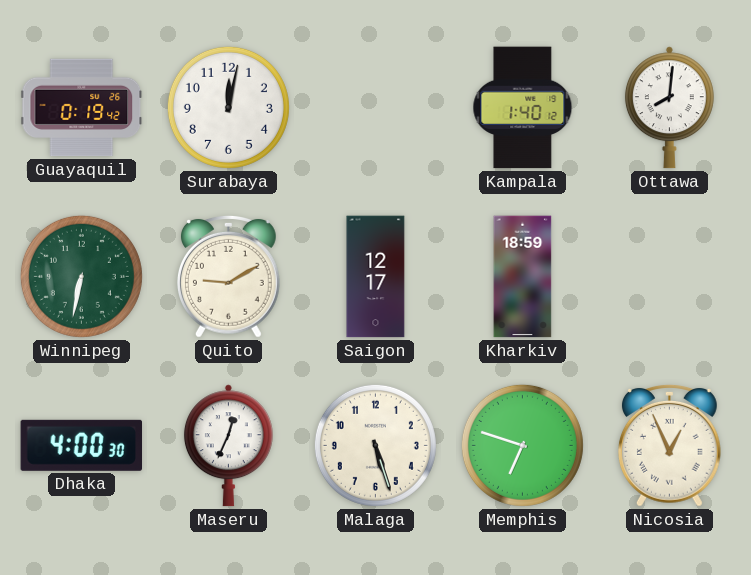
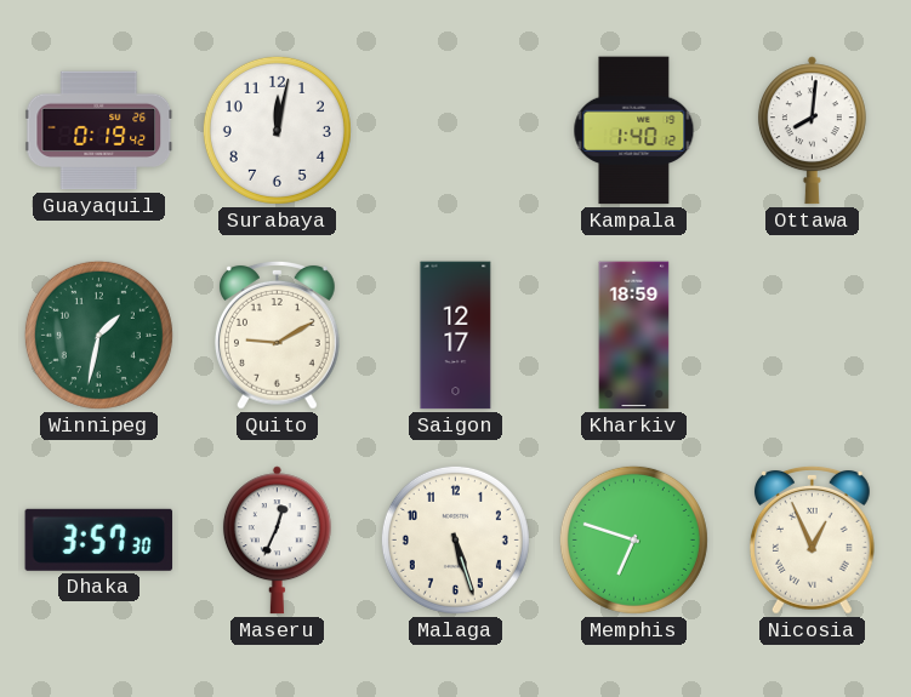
Winnipeg: 6:32 -> 1:32 (98, 335)
Dhaka: 4:00 -> 3:57 (99, 539)
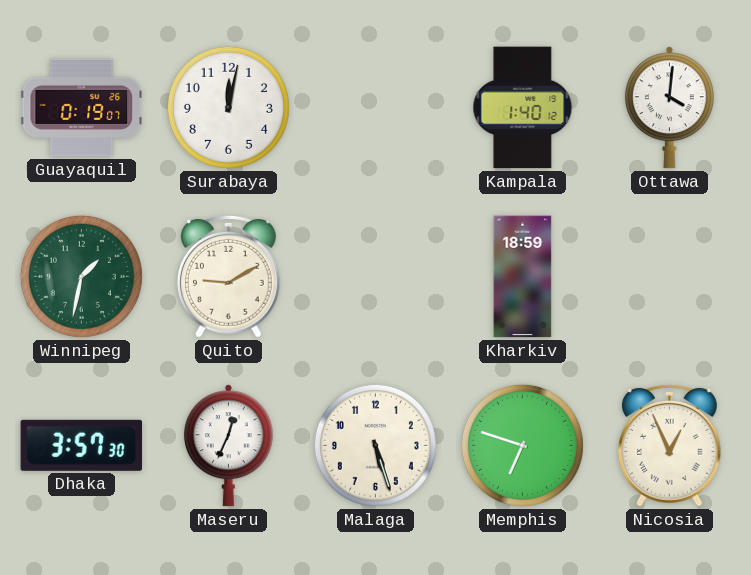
Guayaquil: 0:19:42 -> 0:19:07 (82, 108)
Ottawa: 8:01 -> 4:01 (669, 108)
Saigon: 12:17 -> none (456, 336)
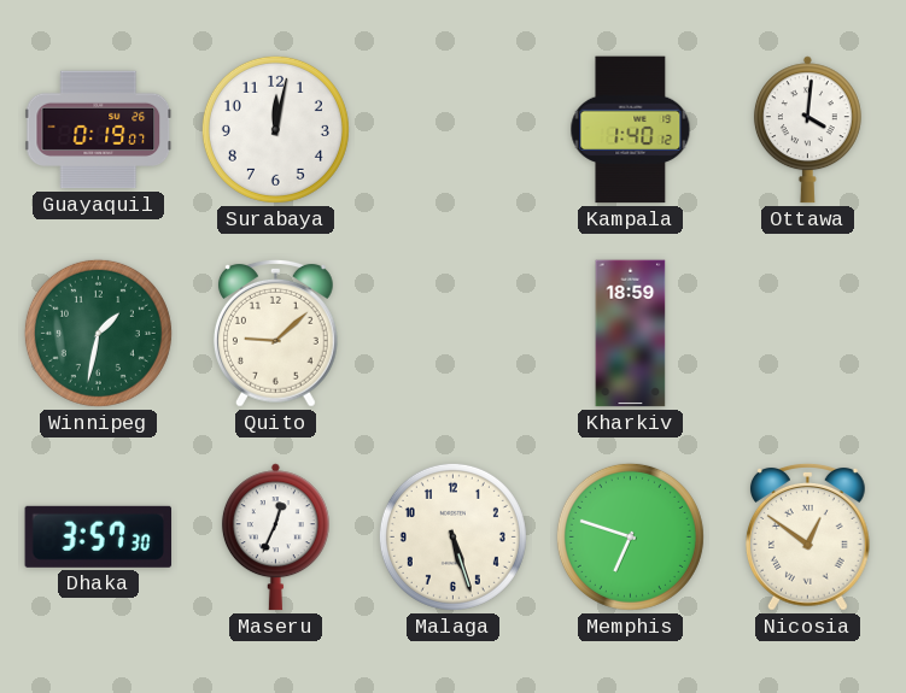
Quito: 9:10 -> 9:08 (275, 333)
Nicosia: 12:56 -> 12:51 (807, 536)
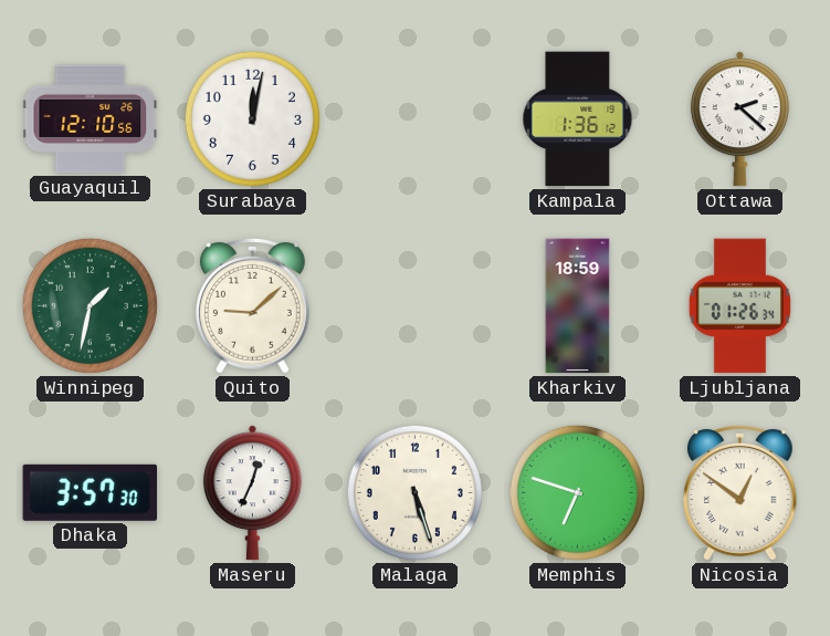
Guayaquil: 0:19 -> 12:10 (91, 119)
Kampala: 1:40 -> 1:36 (578, 119)
Ottawa: 4:01 -> 2:22 (739, 119)
Ljubljana: none -> 01:26 (739, 306)
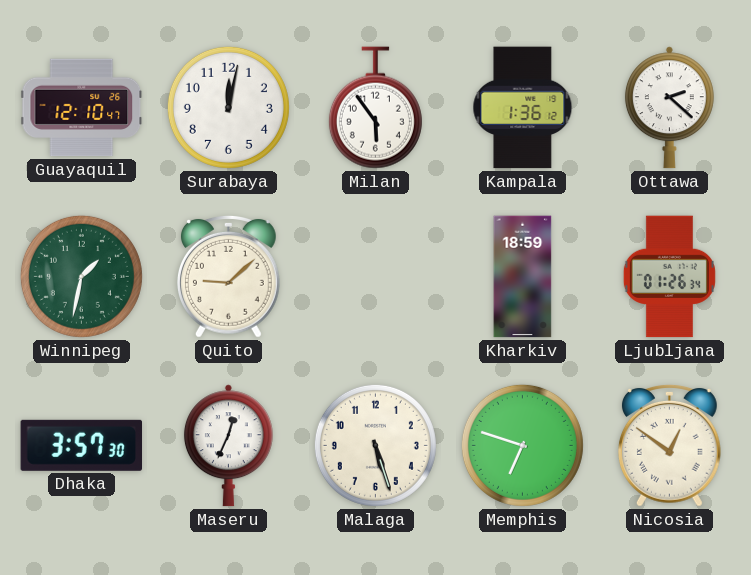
Guayaquil: 12:10:56 -> 12:10:47 (82, 108)
Milan: none -> 5:54 (375, 108)
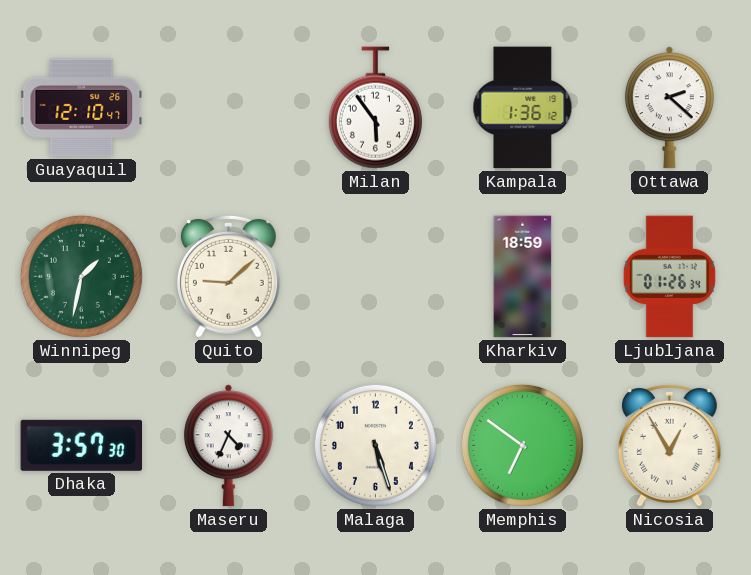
Surabaya: 12:02 -> none (228, 107)
Maseru: 12:34 -> 4:34 (228, 446)
Memphis: 6:48 -> 6:51 (522, 445)
Nicosia: 12:51 -> 12:55 (669, 445)
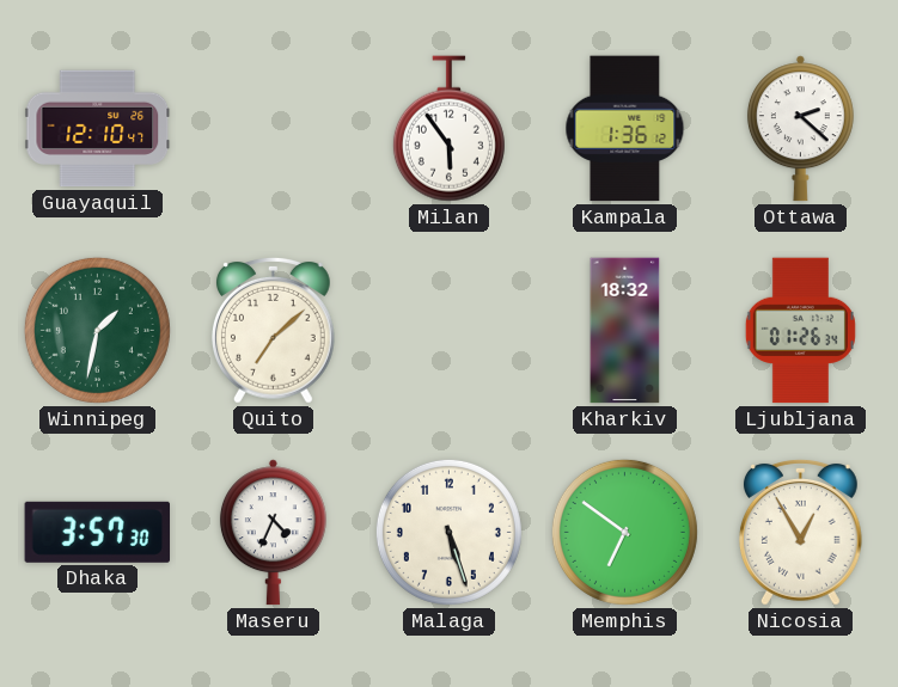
Quito: 9:08 -> 7:08 (273, 330)
Kharkiv: 18:59 -> 18:32 (625, 331)
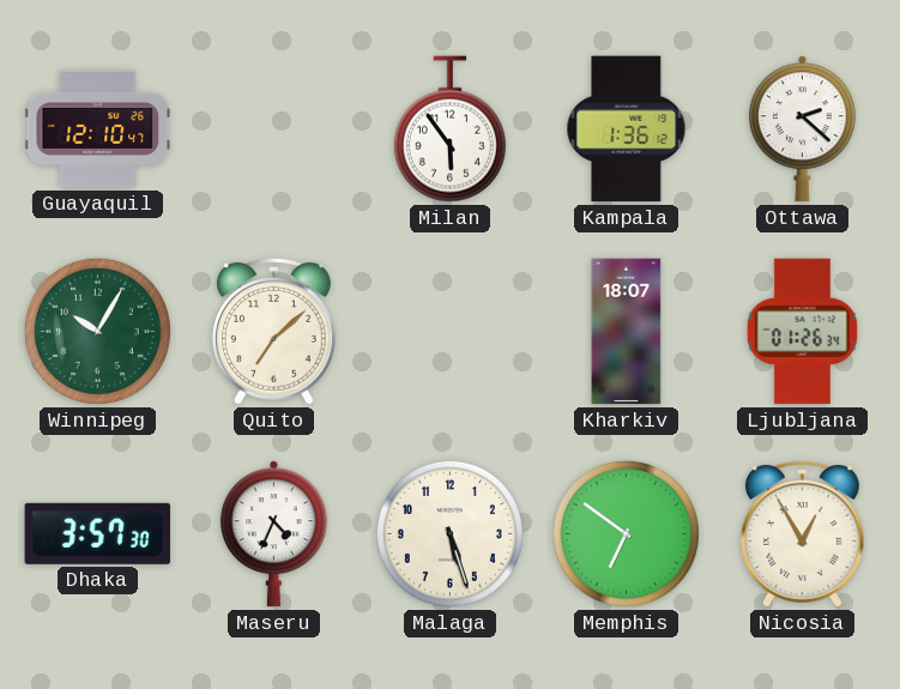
Winnipeg: 1:32 -> 10:05 (97, 331)
Kharkiv: 18:32 -> 18:07 (627, 332)
